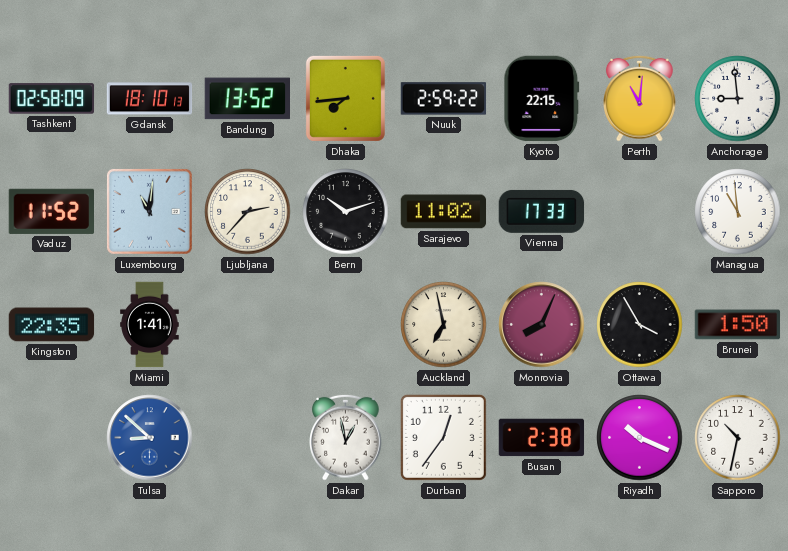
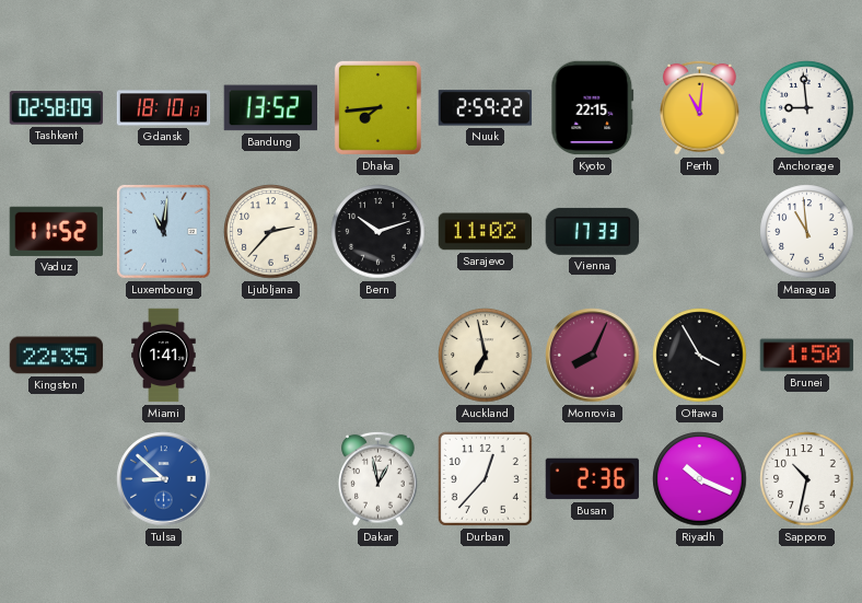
Durban: 12:36 -> 12:37 (485, 478)
Busan: 2:38 -> 2:36 (593, 479)
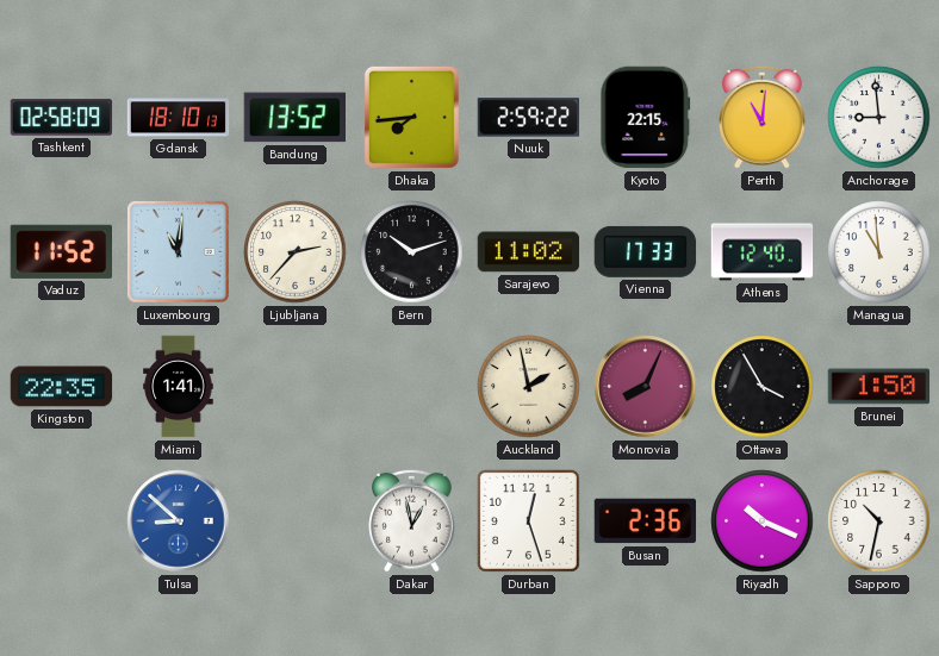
Athens: none -> 12:40 (763, 252)
Auckland: 6:58 -> 1:58 (529, 387)
Durban: 12:37 -> 12:27 (528, 520)
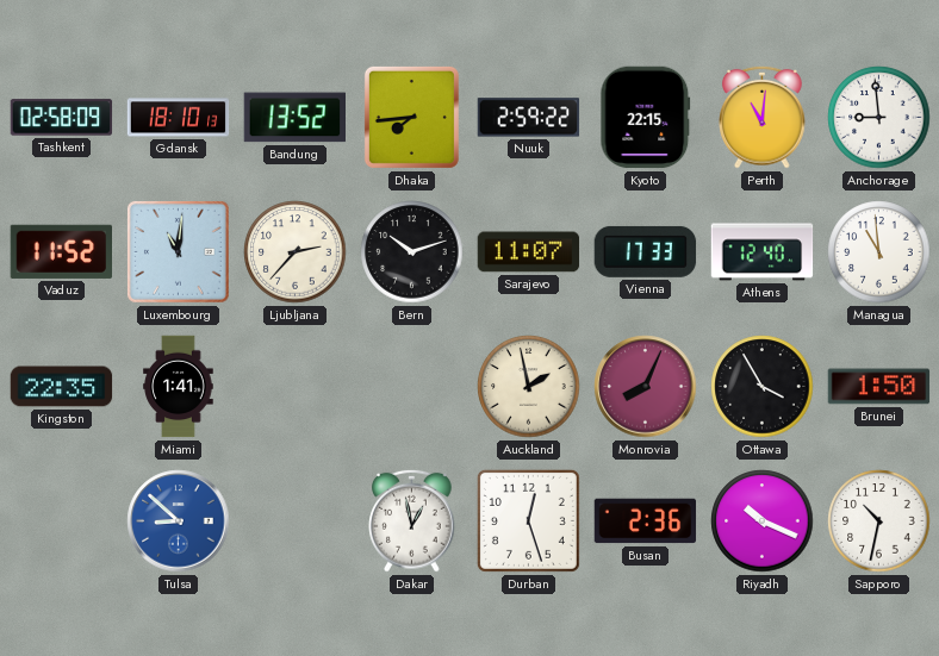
Sarajevo: 11:02 -> 11:07 (529, 252)
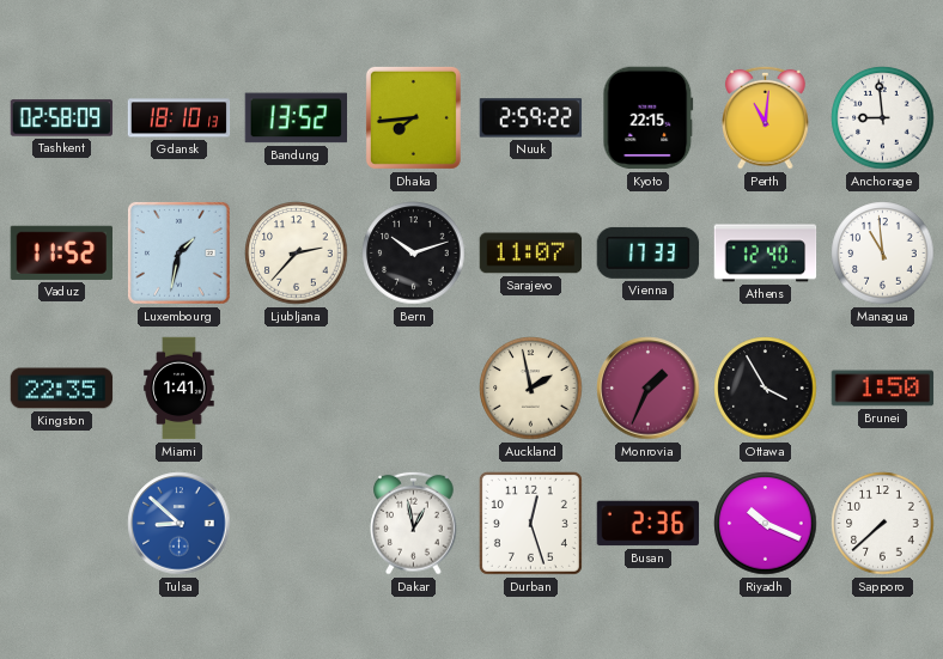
Luxembourg: 11:01 -> 1:32 (178, 252)
Monrovia: 8:04 -> 1:34 (649, 389)
Sapporo: 10:32 -> 7:38 (883, 524)
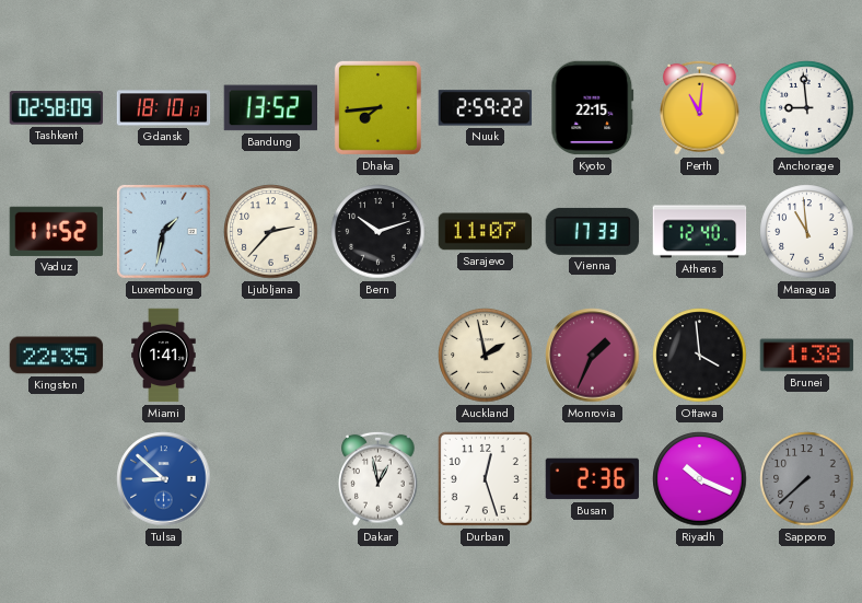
Ottawa: 3:55 -> 3:59 (700, 356)
Brunei: 1:50 -> 1:38 (807, 356)
Sapporo dial: white -> grey (807, 479)
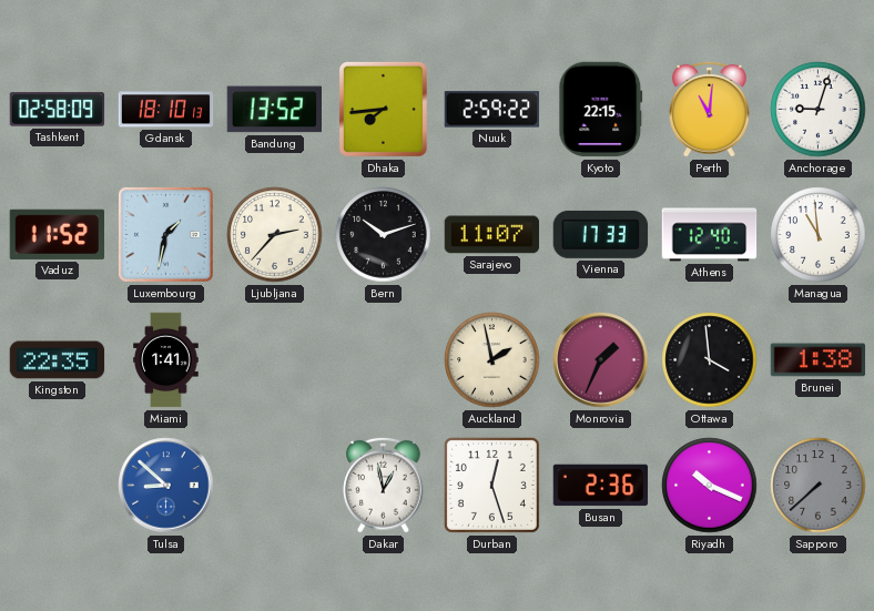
Anchorage: 8:59 -> 9:03 (819, 110)
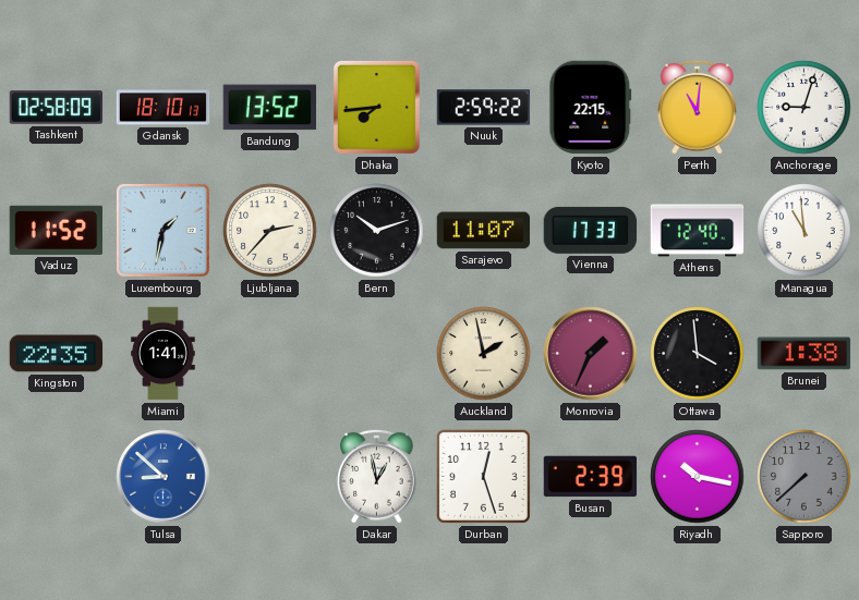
Busan: 2:36 -> 2:39 (591, 477)
Riyadh: 10:19 -> 10:17 (698, 477)
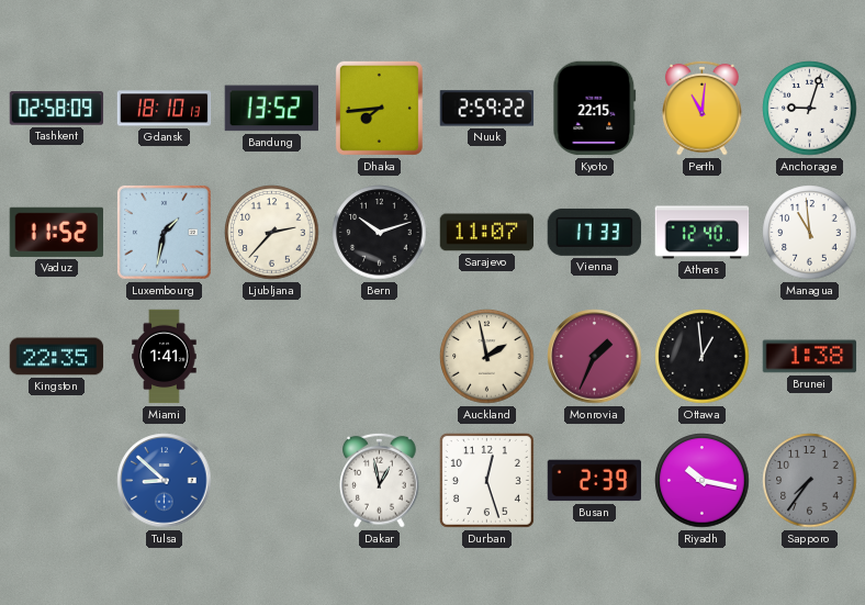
Ottawa: 3:59 -> 12:59 (703, 357)
Sapporo: 7:38 -> 7:36 (810, 481)
